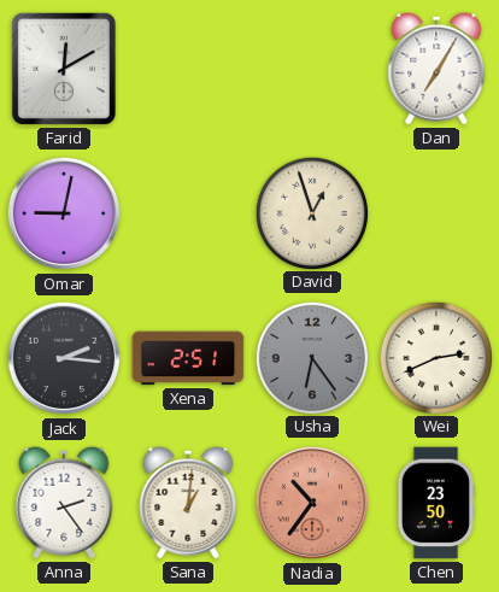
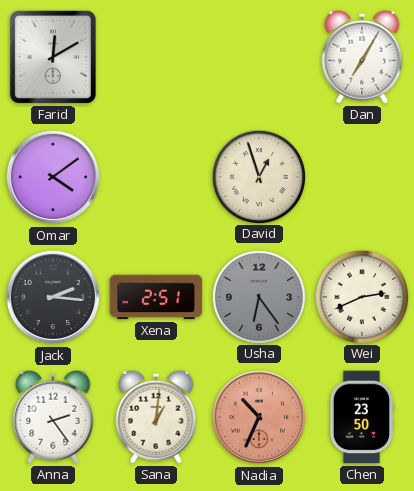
Omar: 9:02 -> 4:09 (53, 177)
Nadia: 10:36 -> 10:34 (259, 417)
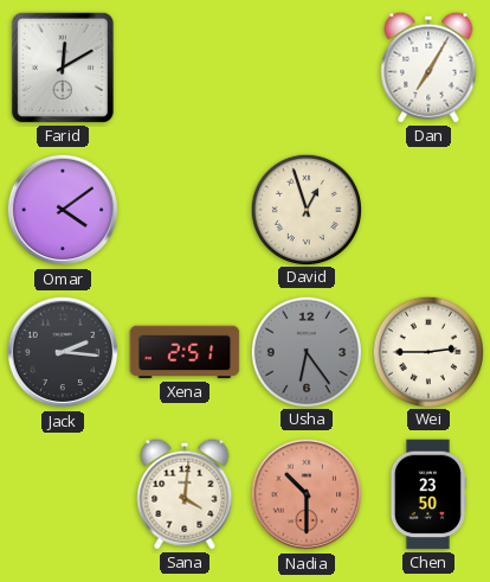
Wei: 2:41 -> 2:45 (427, 351)
Anna: 2:24 -> none (53, 417)
Sana: 1:01 -> 4:01 (185, 494)
Nadia: 10:34 -> 10:30 (307, 494)
